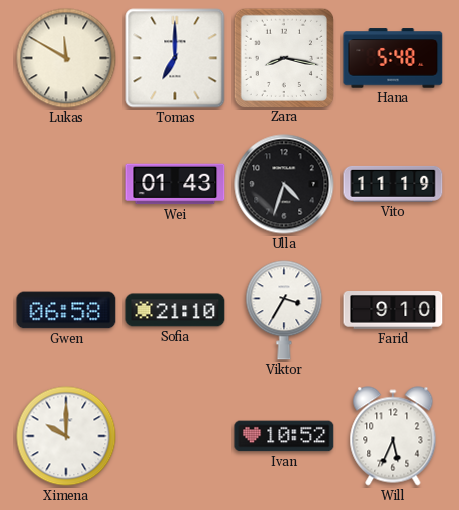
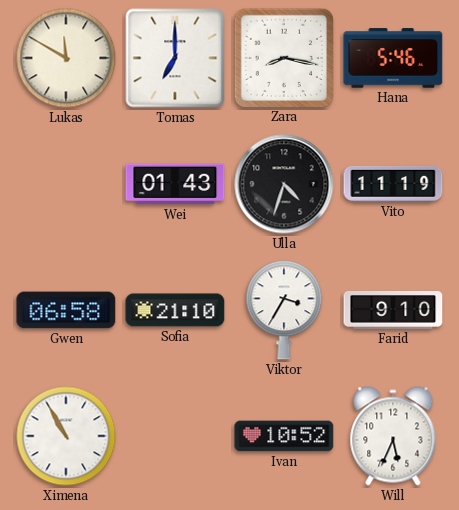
Hana: 5:48 -> 5:46 (393, 58)
Ximena: 10:00 -> 10:55 (66, 436)
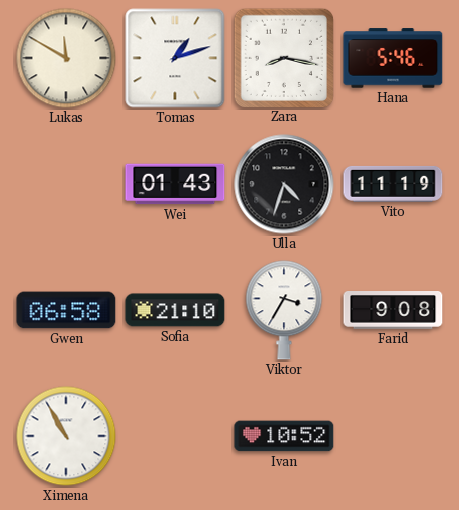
Tomas: 7:00 -> 1:12 (175, 58)
Farid: 9:10 -> 9:08 (393, 310)
Will: 5:34 -> none (393, 436)
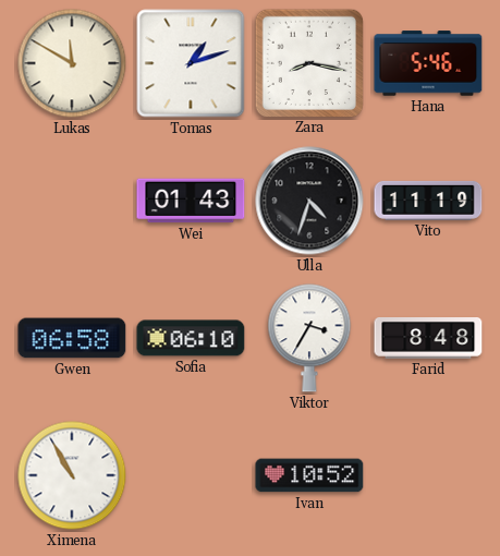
Sofia: 21:10 -> 06:10 (191, 338)
Farid: 9:08 -> 8:48 (428, 338)
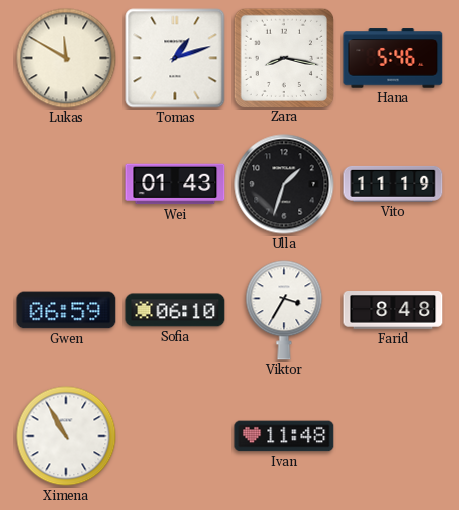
Ulla: 4:33 -> 1:33 (284, 184)
Gwen: 06:58 -> 06:59 (66, 310)
Ivan: 10:52 -> 11:48 (284, 436)
